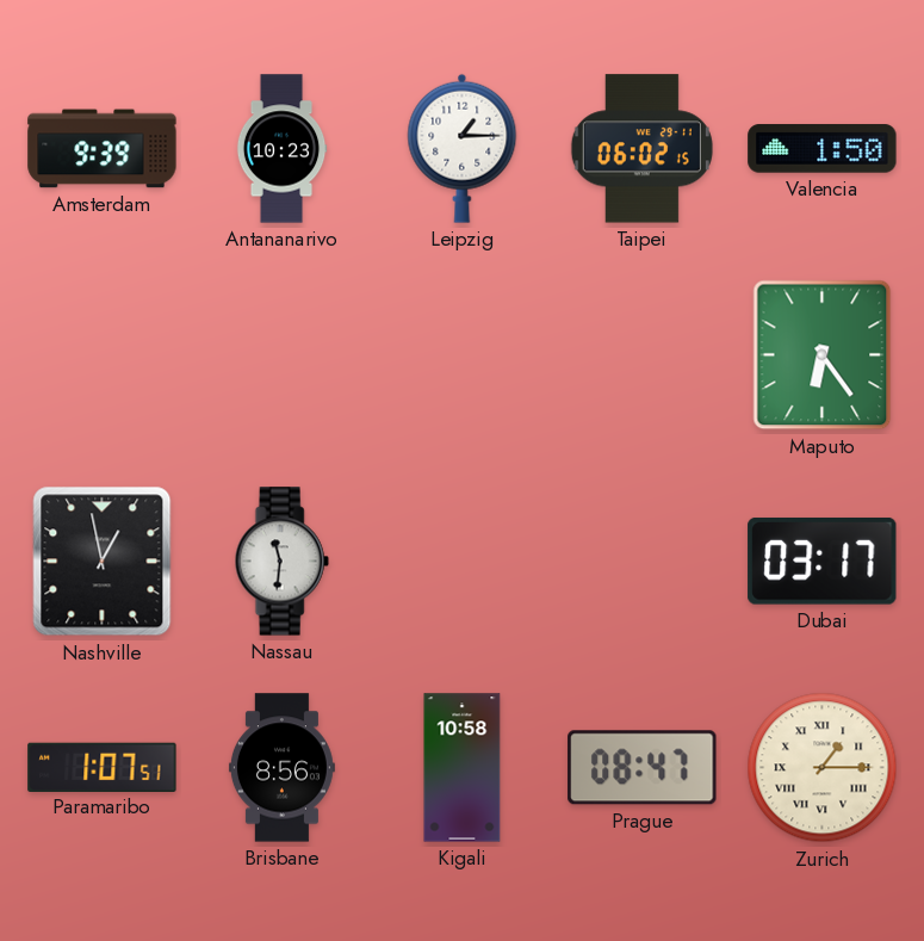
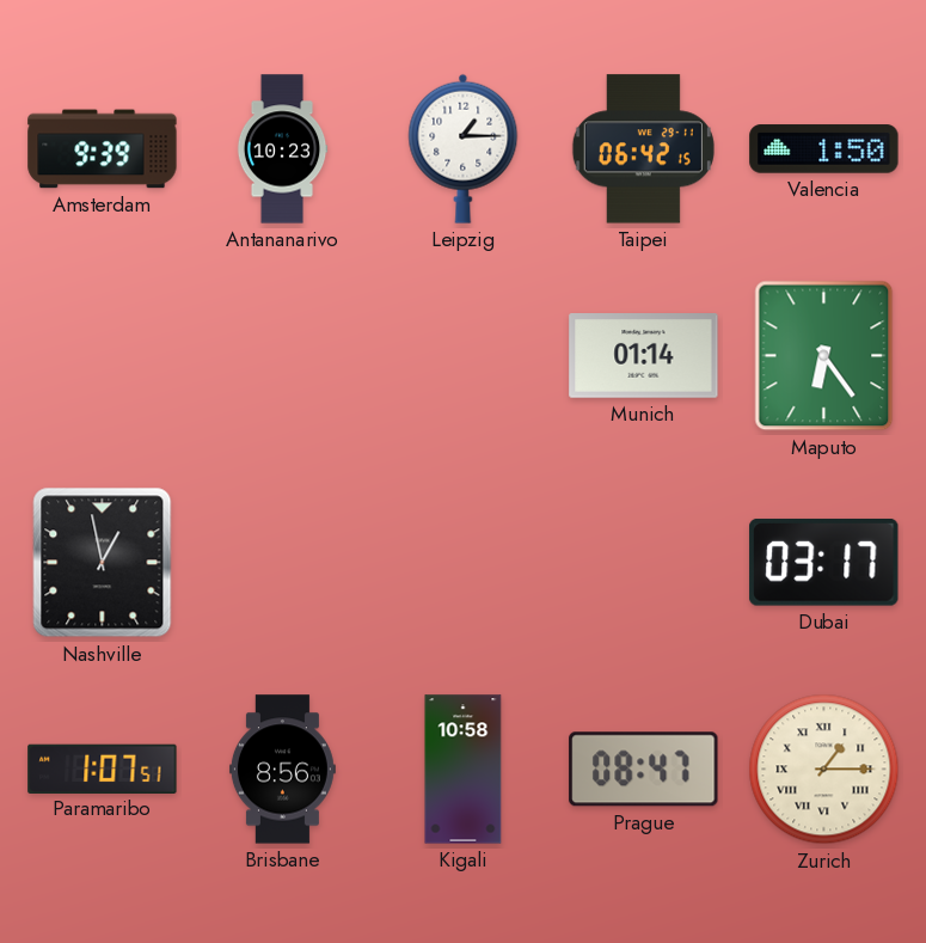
Taipei: 06:02 -> 06:42 (643, 149)
Munich: none -> 01:14 (644, 356)
Nassau: 11:31 -> none (281, 562)
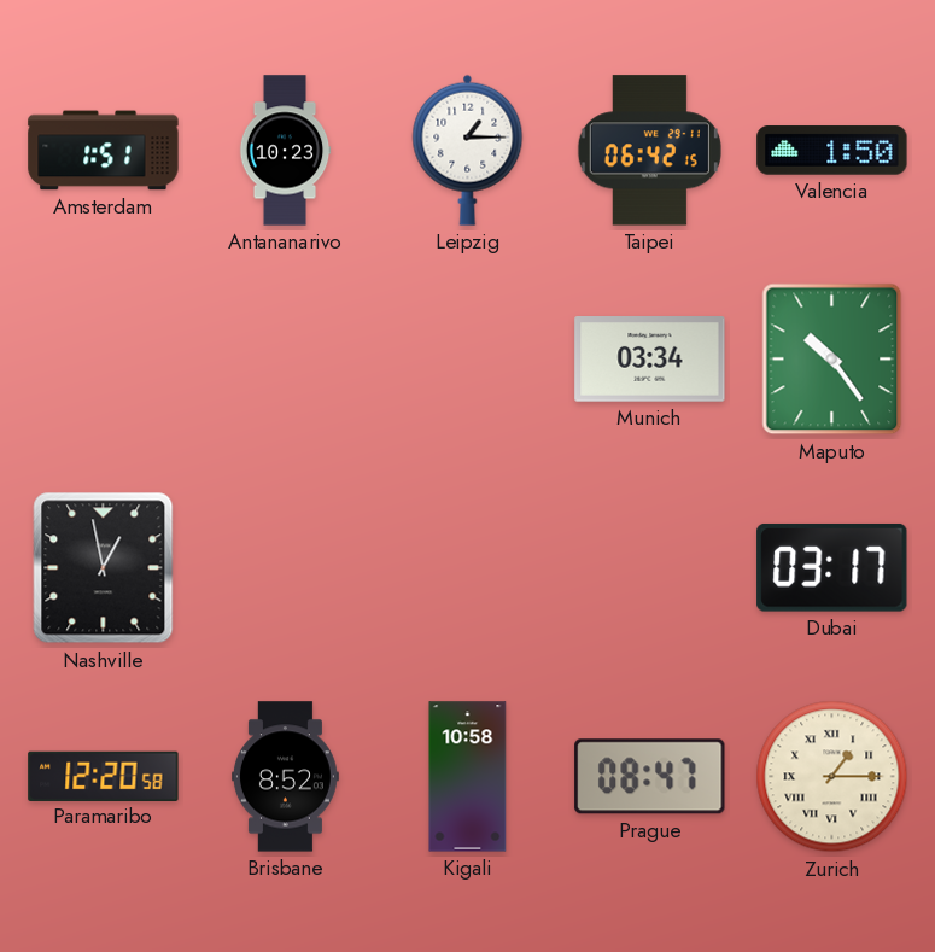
Amsterdam: 9:39 -> 1:51 (104, 151)
Munich: 01:14 -> 03:34 (650, 360)
Maputo: 6:24 -> 10:24 (832, 360)
Paramaribo: 1:07 -> 12:20 (104, 776)
Brisbane: 8:56 -> 8:52 (285, 777)
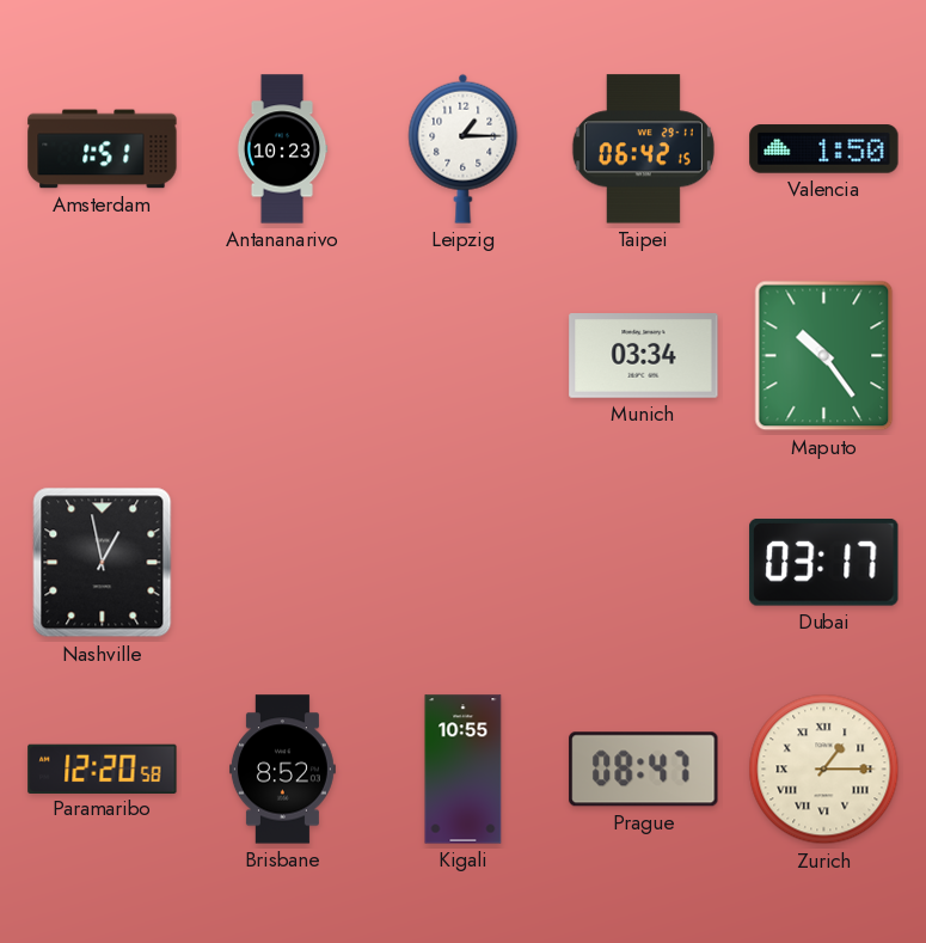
Kigali: 10:58 -> 10:55 (464, 770)
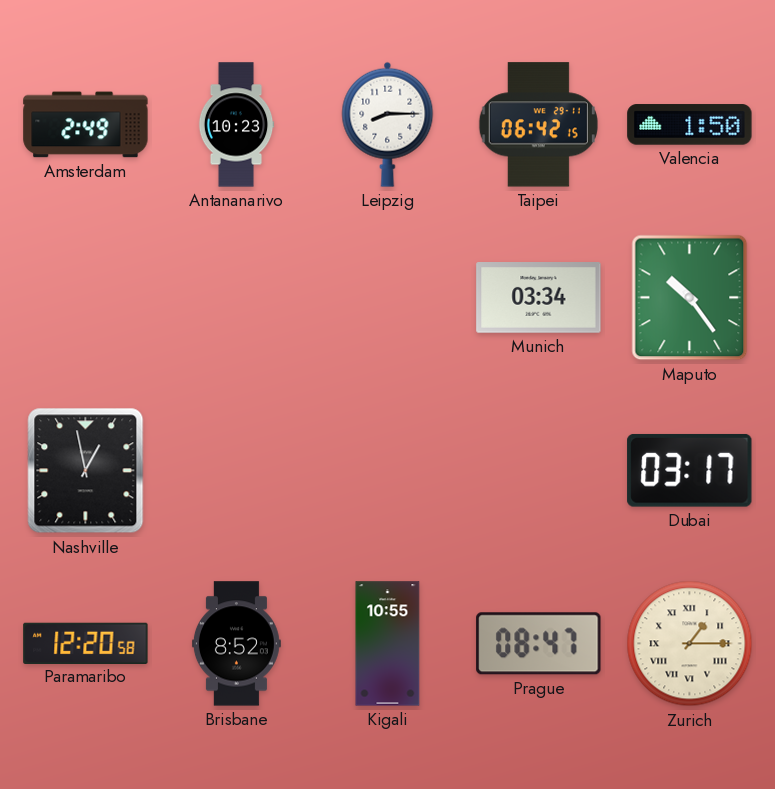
Amsterdam: 1:51 -> 2:49 (86, 125)
Leipzig: 1:15 -> 8:15 (388, 124)
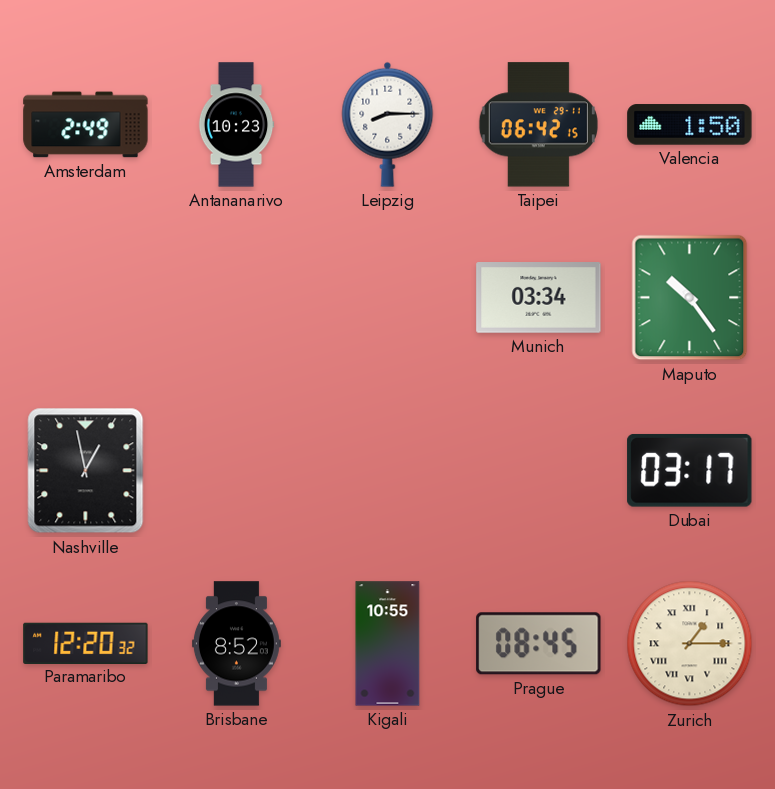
Paramaribo: 12:20:58 -> 12:20:32 (86, 643)
Prague: 08:47 -> 08:45 (539, 644)
